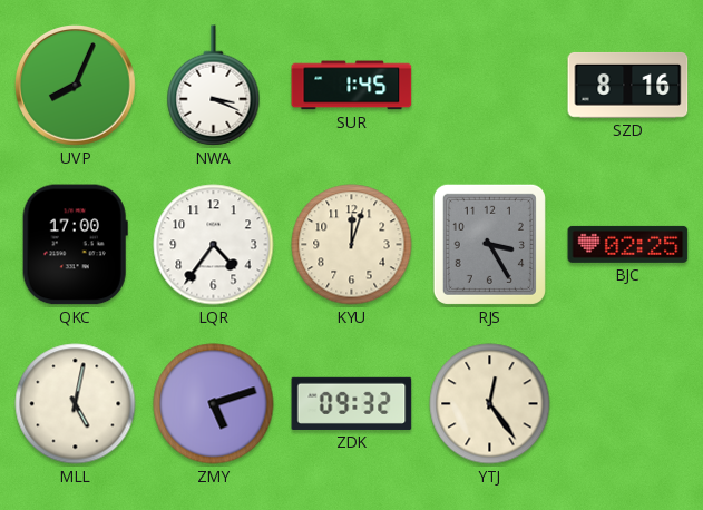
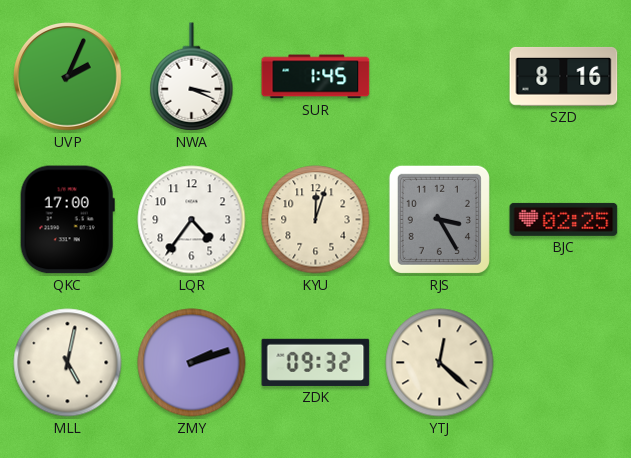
UVP: 8:04 -> 2:04 (68, 77)
ZMY: 5:12 -> 2:12 (192, 363)
YTJ: 12:24 -> 12:22 (440, 363)
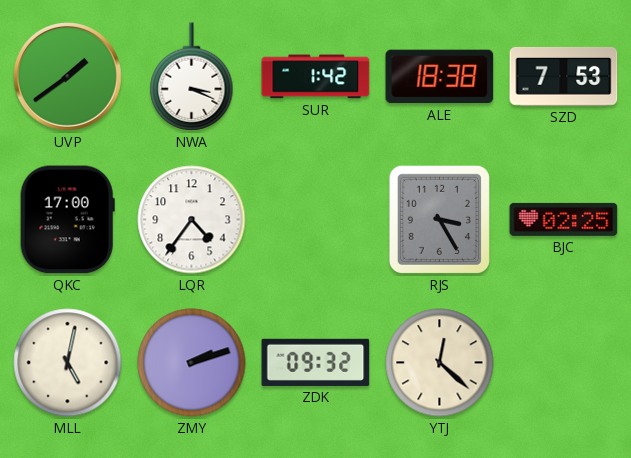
UVP: 2:04 -> 1:39 (68, 77)
SUR: 1:45 -> 1:42 (316, 77)
ALE: none -> 18:38 (440, 77)
SZD: 8:16 -> 7:53 (564, 77)
KYU: 12:03 -> none (316, 220)
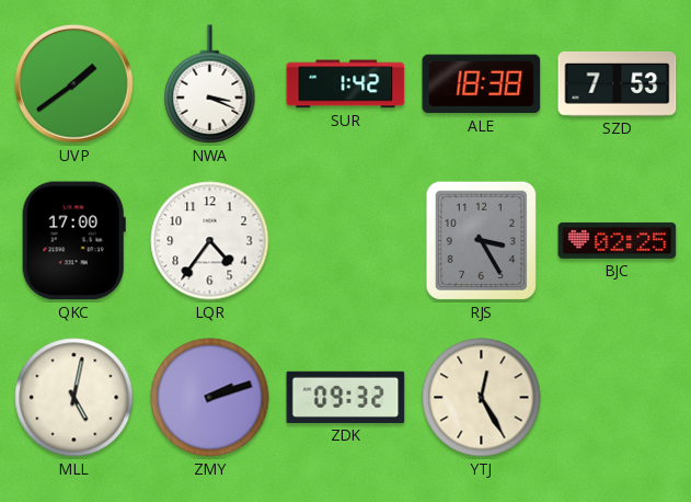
YTJ: 12:22 -> 12:25 (482, 398)
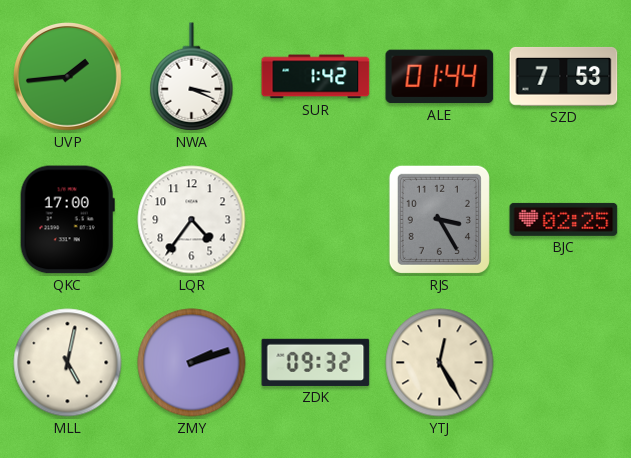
UVP: 1:39 -> 1:44 (68, 77)
ALE: 18:38 -> 01:44 (440, 77)
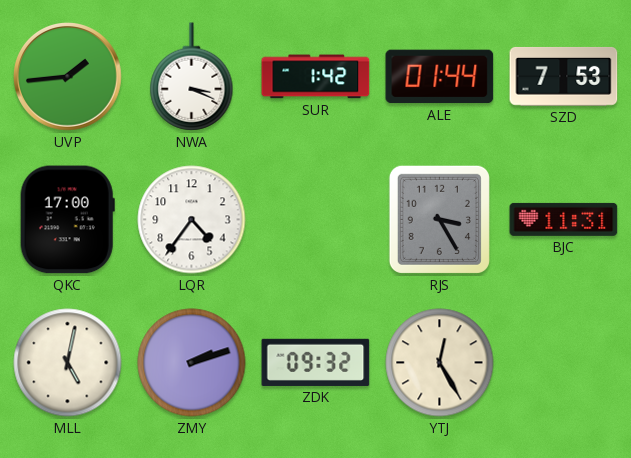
BJC: 02:25 -> 11:31 (564, 219)
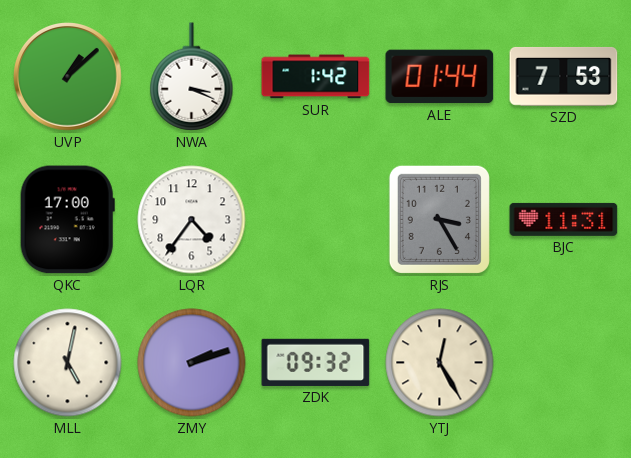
UVP: 1:44 -> 1:08 (68, 77)
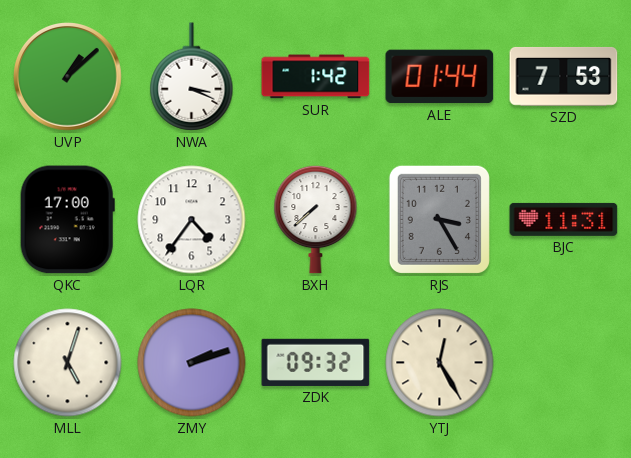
BXH: none -> 7:38 (316, 219)
MLL: 5:02 -> 5:03 (68, 363)
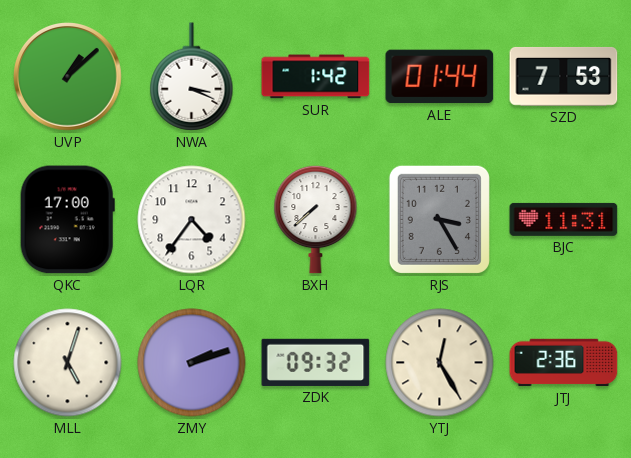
JTJ: none -> 2:36 (564, 363)
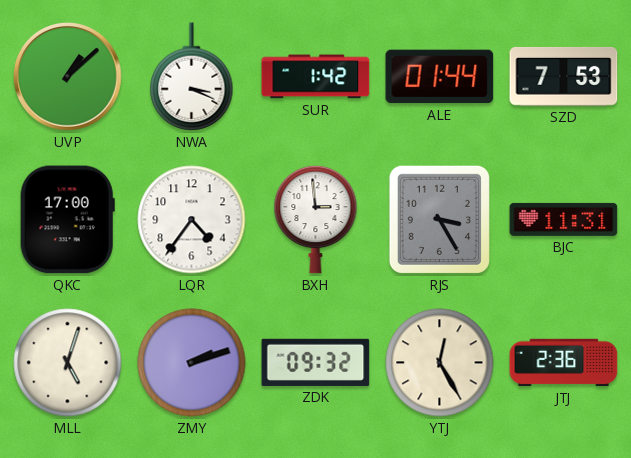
BXH: 7:38 -> 2:59 (316, 219)
